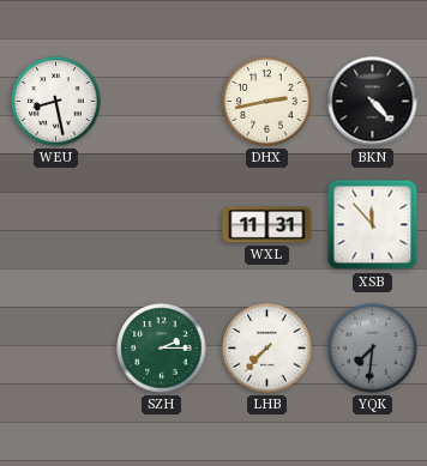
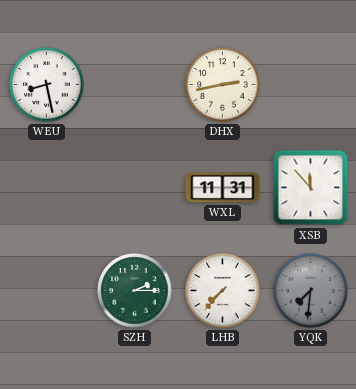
BKN: 4:23 -> none (373, 102)
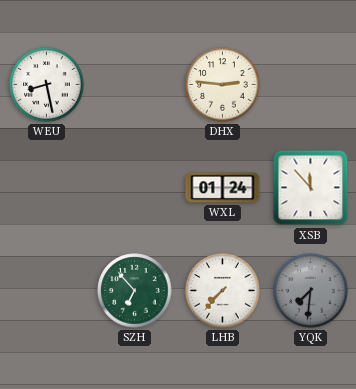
DHX: 2:43 -> 2:46 (223, 85)
WXL: 11:31 -> 01:24 (223, 188)
SZH: 2:15 -> 6:53 (135, 291)
